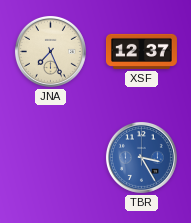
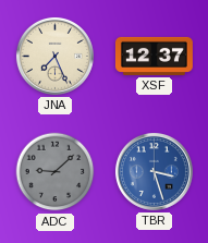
ADC: none -> 9:08 (56, 172)
TBR: 3:25 -> 3:27 (154, 171)
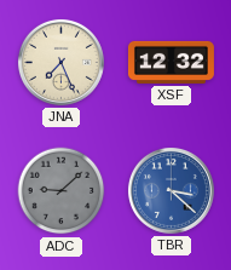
XSF: 12:37 -> 12:32 (171, 62)
TBR: 3:27 -> 3:22 (171, 190)
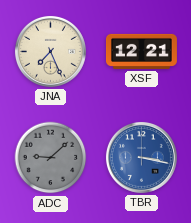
XSF: 12:32 -> 12:21 (141, 51)
TBR: 3:22 -> 3:17 (141, 157)
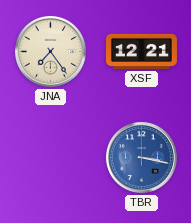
JNA: 7:26 -> 7:24 (50, 51)
ADC: 9:08 -> none (51, 158)
